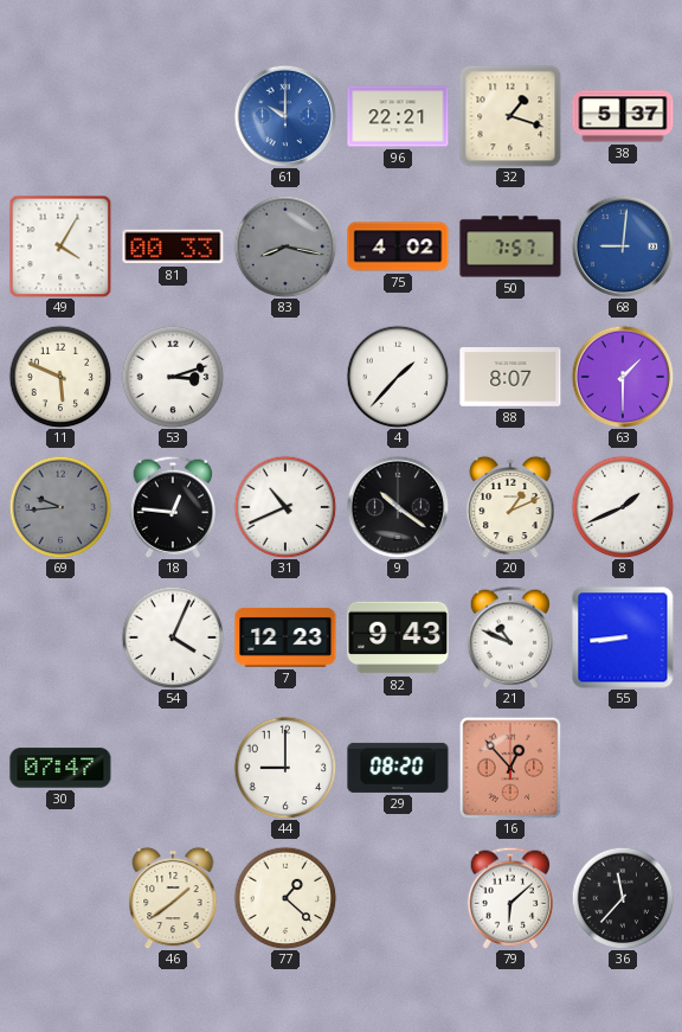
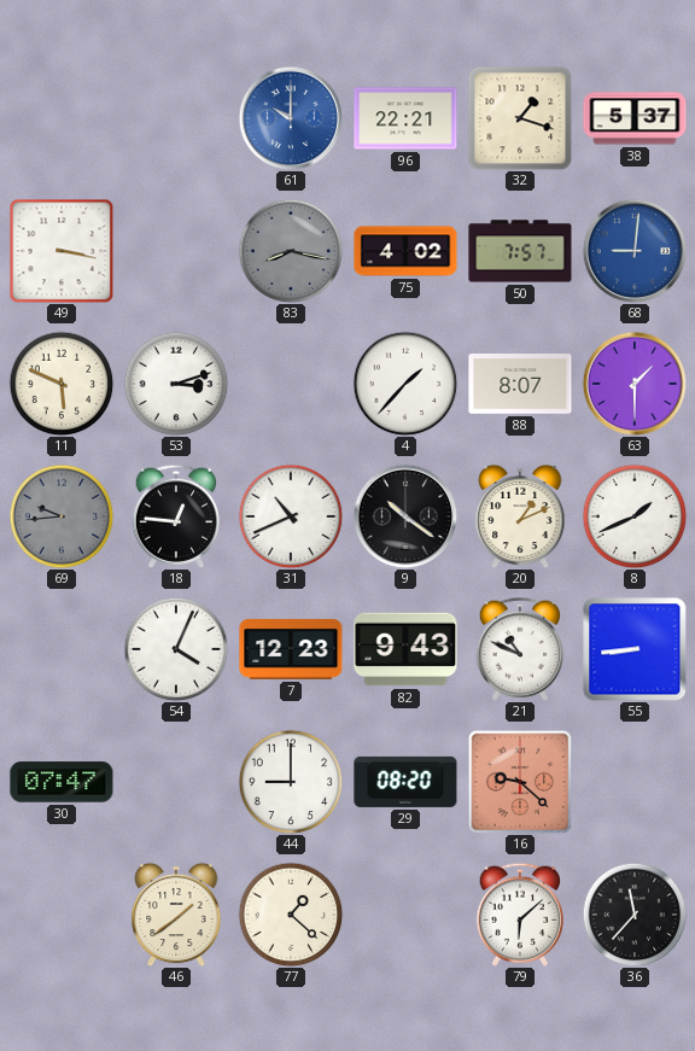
49: 4:05 -> 3:17 (62, 251)
81: 00:33 -> none (173, 246)
16: 12:53 -> 9:22 (520, 782)
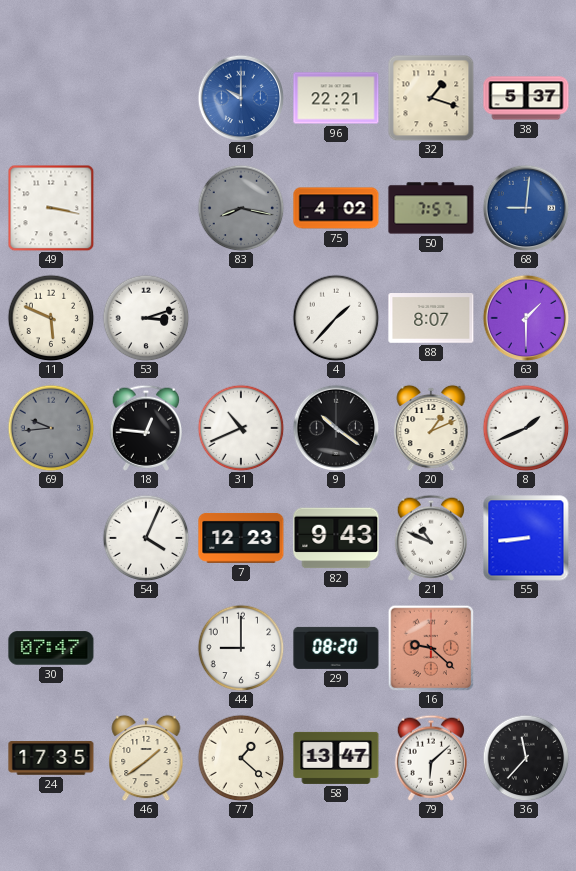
24: none -> 17:35 (51, 758)
58: none -> 13:47 (336, 758)
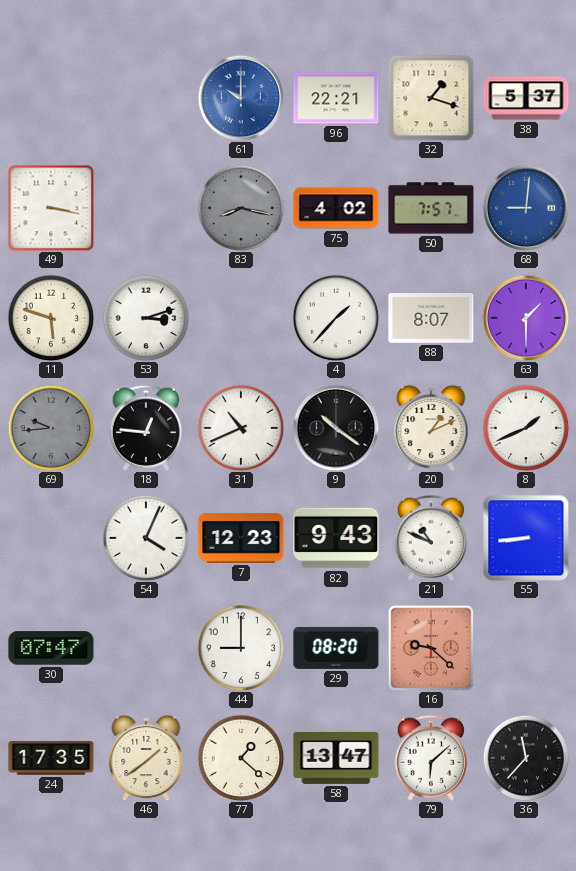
11: 5:49 -> 5:48 (51, 318)
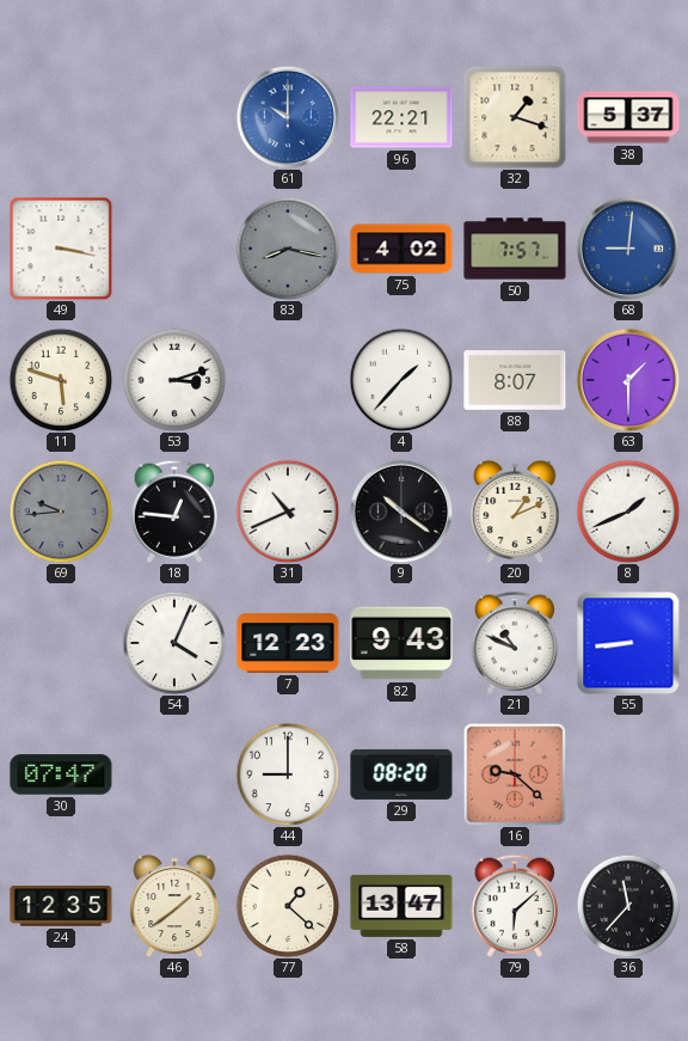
24: 17:35 -> 12:35 (61, 906)
